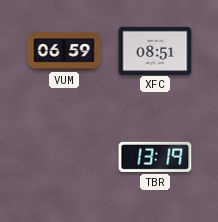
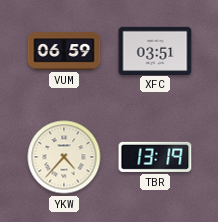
XFC: 08:51 -> 03:51 (155, 50)
YKW: none -> 4:37 (64, 157)
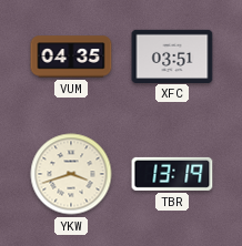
VUM: 06:59 -> 04:35 (71, 57)
YKW: 4:37 -> 3:42 (71, 174)
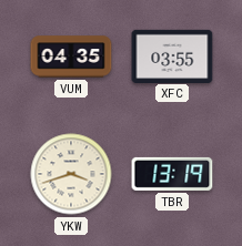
XFC: 03:51 -> 03:55 (172, 55)
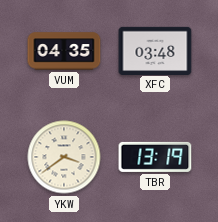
XFC: 03:55 -> 03:48 (155, 50)
YKW: 3:42 -> 3:39 (64, 157)
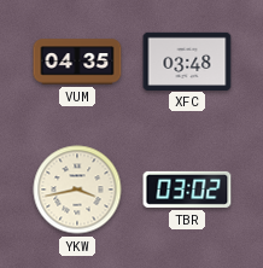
YKW: 3:39 -> 3:43 (77, 190)
TBR: 13:19 -> 03:02 (187, 190)
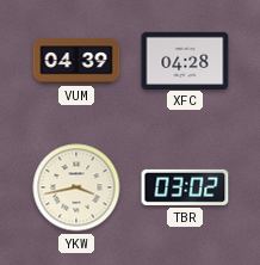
VUM: 04:35 -> 04:39 (76, 61)
XFC: 03:48 -> 04:28 (185, 60)
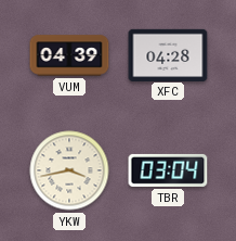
TBR: 03:02 -> 03:04 (168, 170)
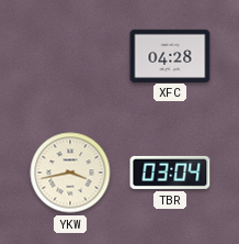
VUM: 04:39 -> none (69, 55)
